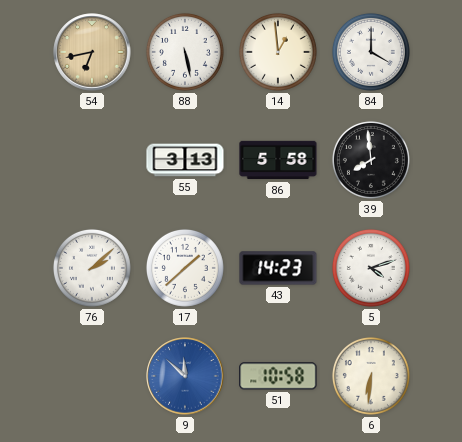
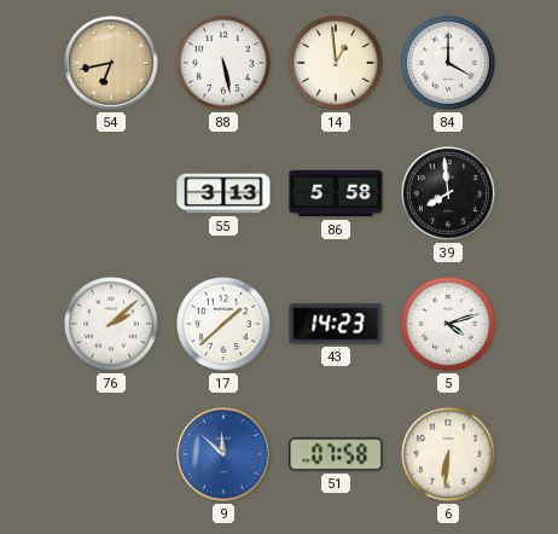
51: 10:58 -> 07:58 (336, 454)
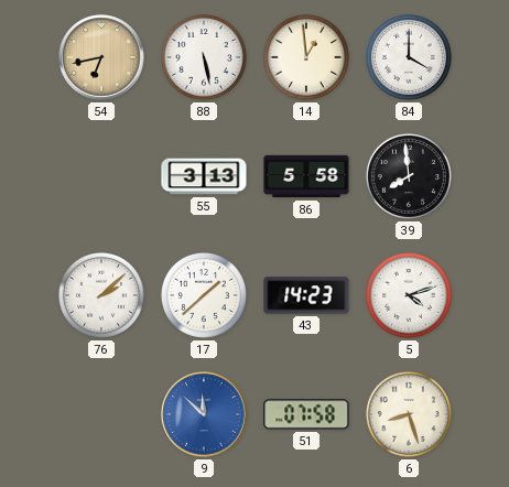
6: 6:31 -> 8:27 (409, 414)
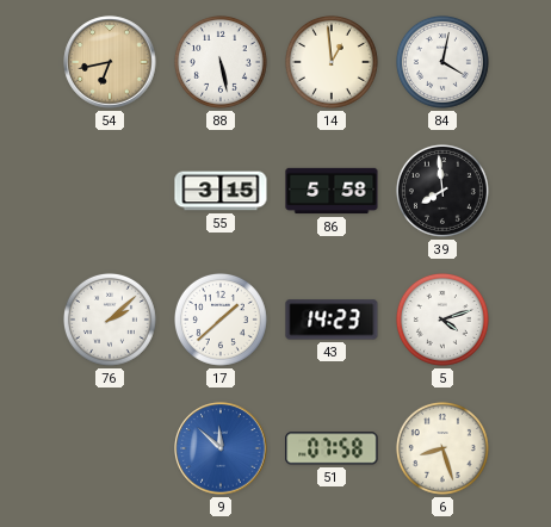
84: 4:00 -> 4:02 (442, 62)
55: 3:13 -> 3:15 (221, 191)
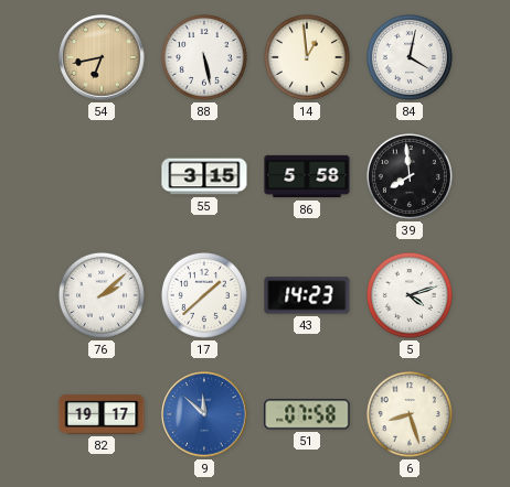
82: none -> 19:17 (102, 414)
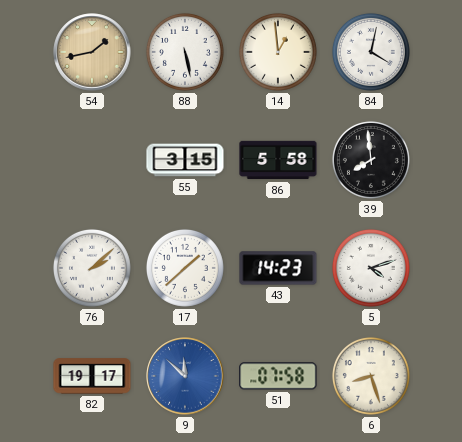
54: 6:43 -> 1:43 (92, 52)
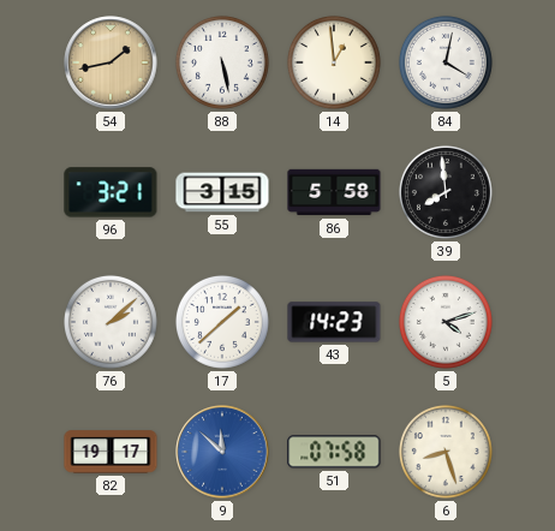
96: none -> 3:21 (111, 192)
